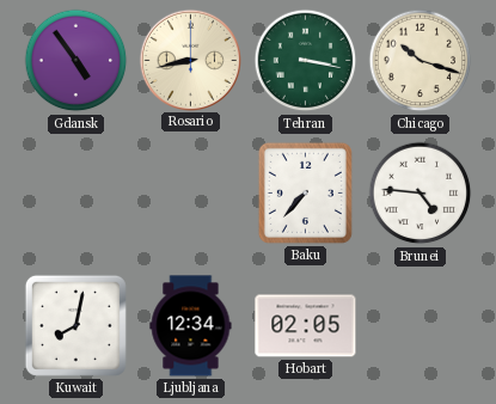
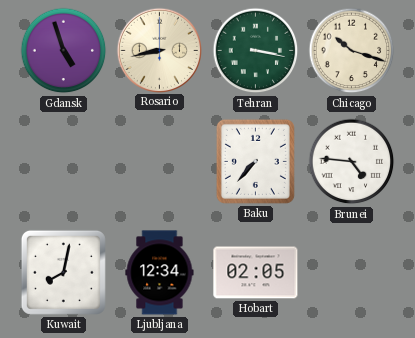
Gdansk: 4:54 -> 4:57 (64, 51)
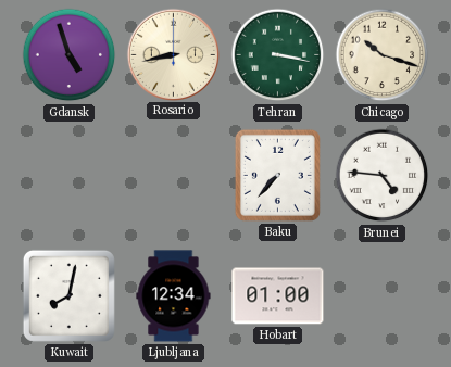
Hobart: 02:05 -> 01:00 (278, 296)
